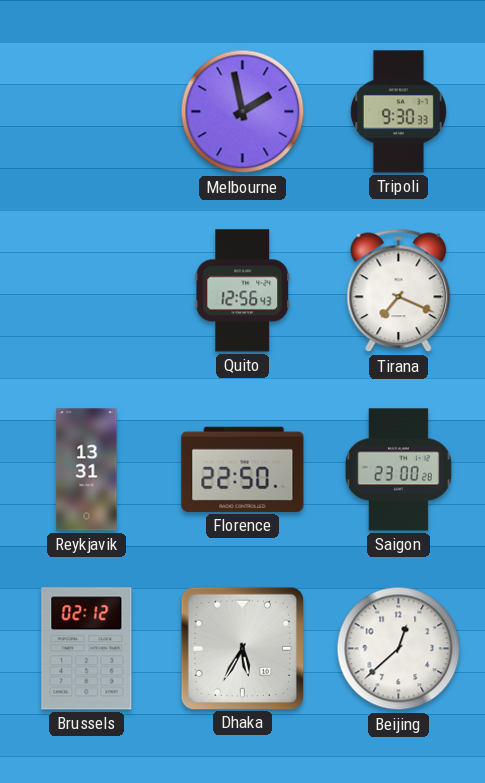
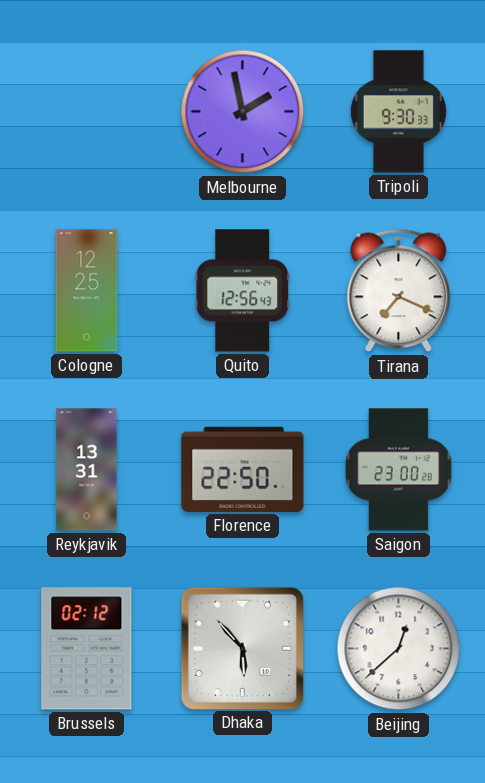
Cologne: none -> 12:25 (87, 291)
Dhaka: 5:35 -> 5:53 (242, 648)
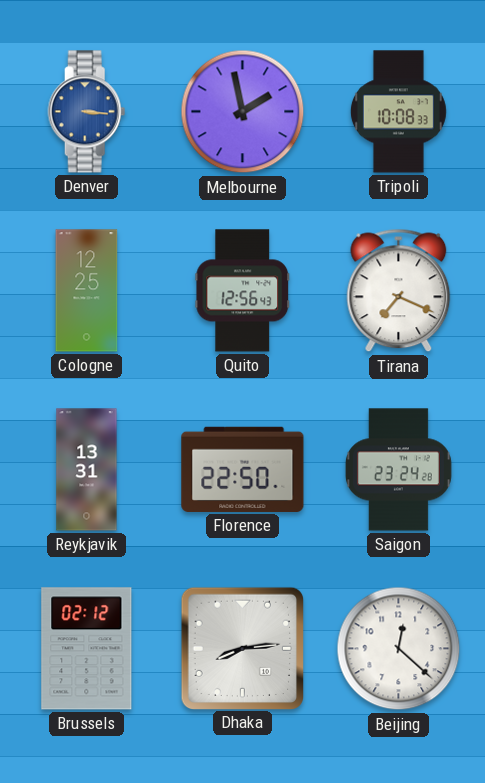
Denver: none -> 3:16 (87, 112)
Tripoli: 9:30 -> 10:08 (398, 112)
Saigon: 23:00 -> 23:24 (398, 470)
Dhaka: 5:53 -> 8:14 (242, 648)
Beijing: 12:38 -> 12:22 (399, 649)
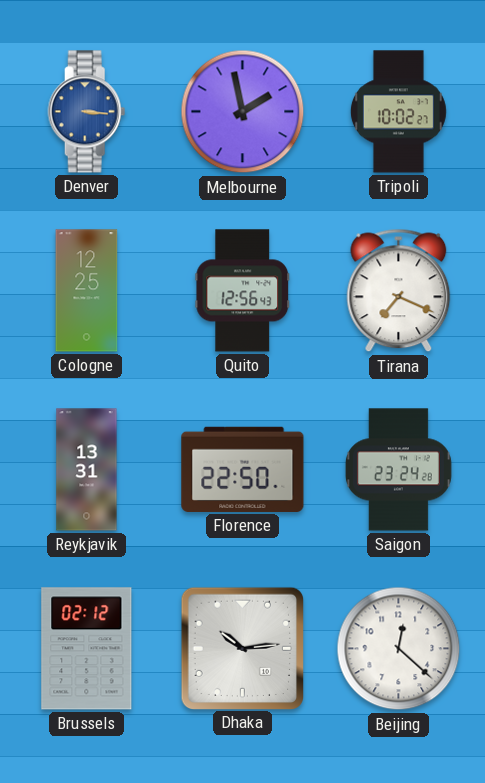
Tripoli: 10:08 -> 10:02 (398, 112)
Dhaka: 8:14 -> 10:14 (242, 648)
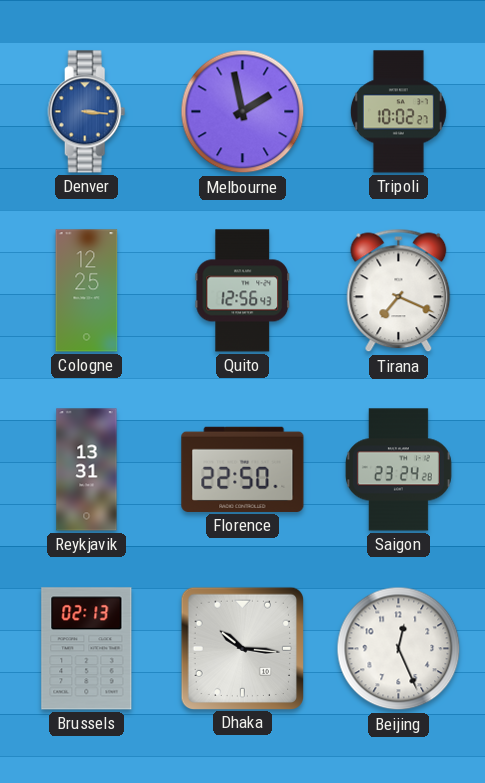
Brussels: 02:12 -> 02:13 (87, 649)
Dhaka: 10:14 -> 10:16 (242, 648)
Beijing: 12:22 -> 12:26 (399, 649)
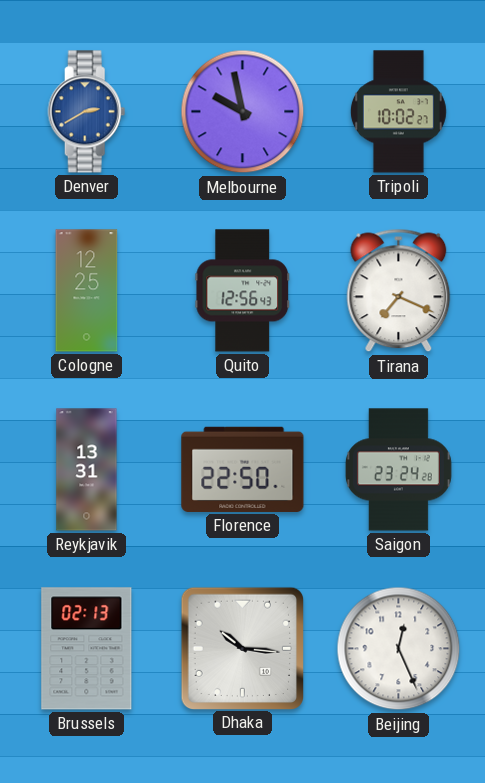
Denver: 3:16 -> 2:40 (87, 112)
Melbourne: 1:58 -> 9:58 (243, 112)
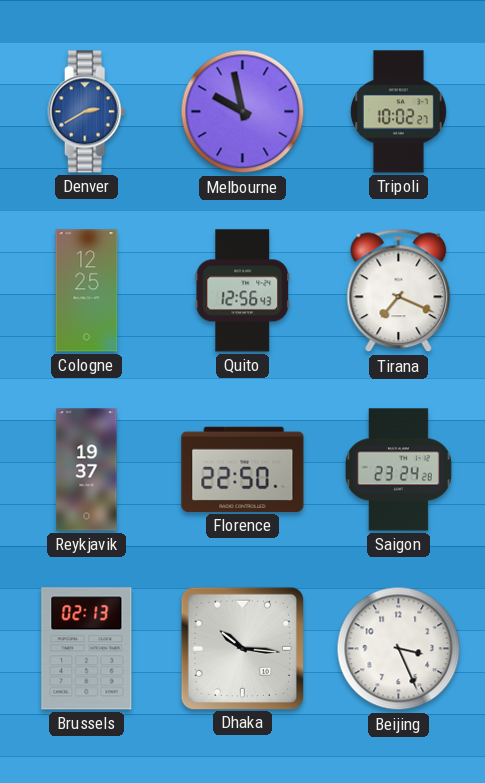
Reykjavik: 13:31 -> 19:37 (87, 470)
Beijing: 12:26 -> 3:26 (399, 649)
